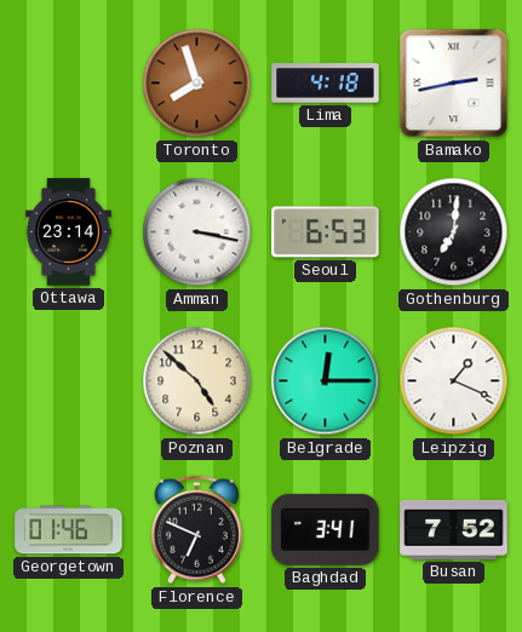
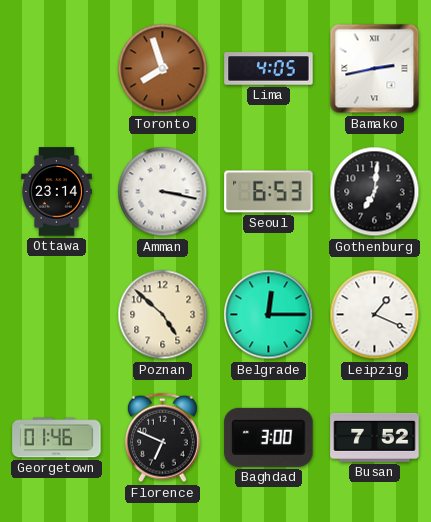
Lima: 4:18 -> 4:05 (269, 69)
Baghdad: 3:41 -> 3:00 (269, 437)
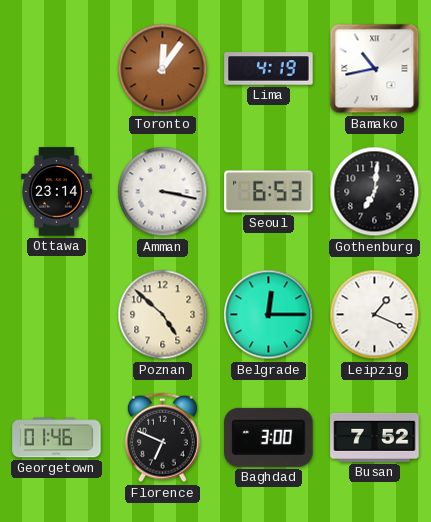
Toronto: 7:57 -> 12:06 (163, 69)
Lima: 4:05 -> 4:19 (269, 69)
Bamako: 2:43 -> 10:43 (375, 69)
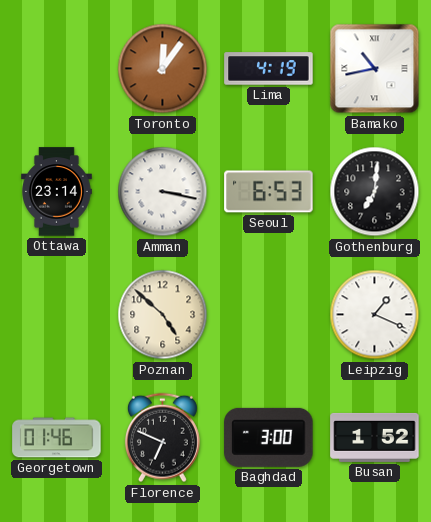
Belgrade: 12:15 -> none (269, 315)
Busan: 7:52 -> 1:52 (375, 437)
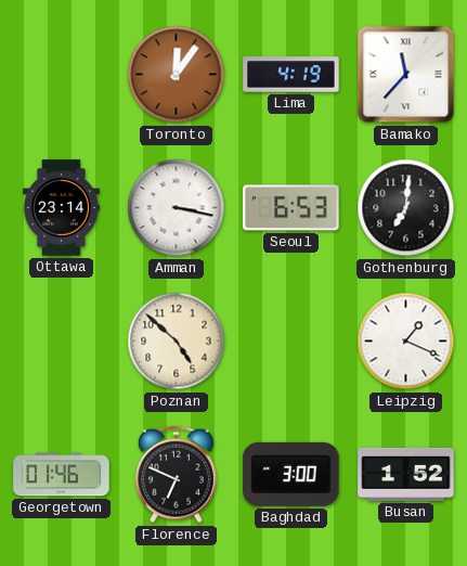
Bamako: 10:43 -> 11:37 (406, 75)
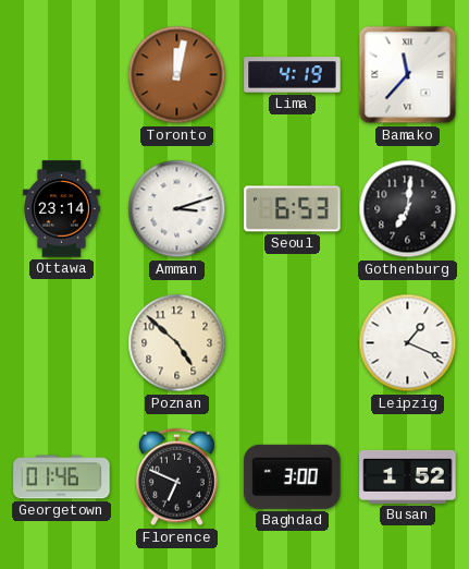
Toronto: 12:06 -> 12:02 (177, 75)
Amman: 3:17 -> 3:12 (177, 209)
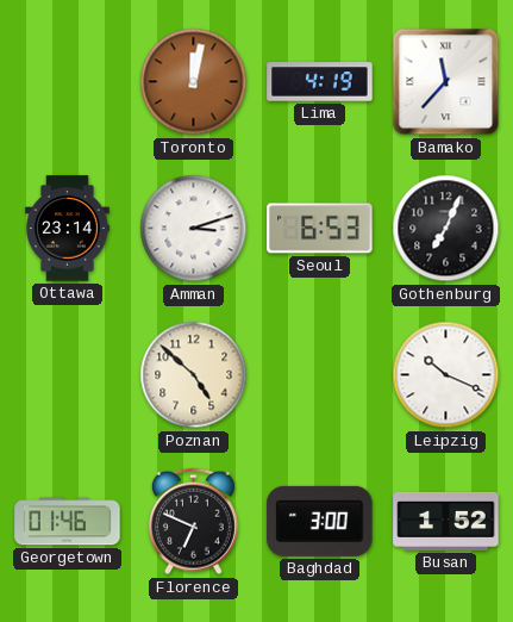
Gothenburg: 7:01 -> 7:04 (446, 229)
Leipzig: 1:19 -> 10:19 (446, 375)
